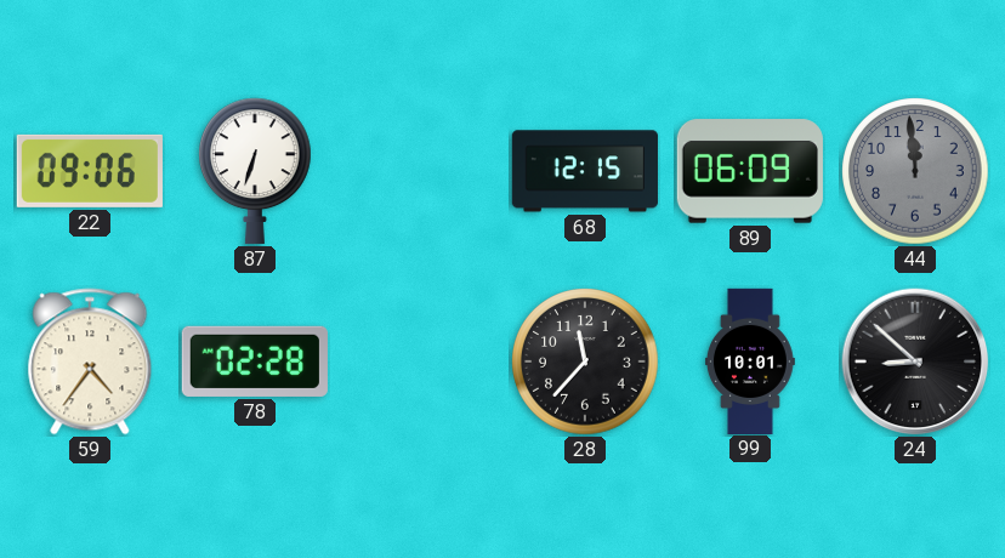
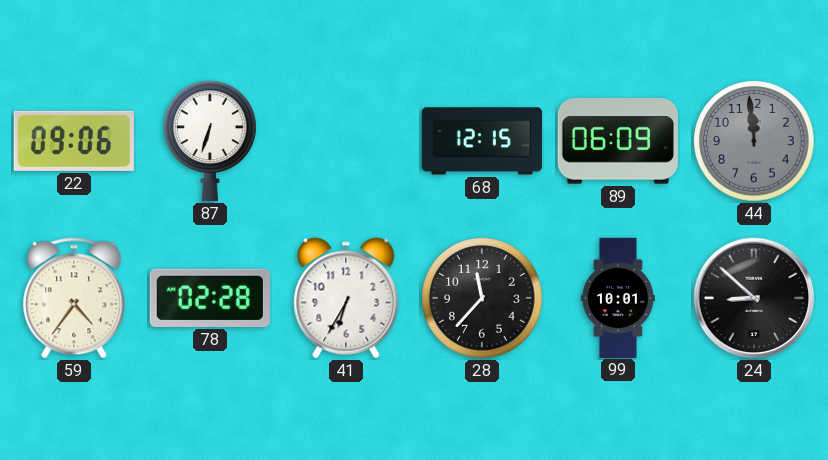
41: none -> 6:35 (346, 298)
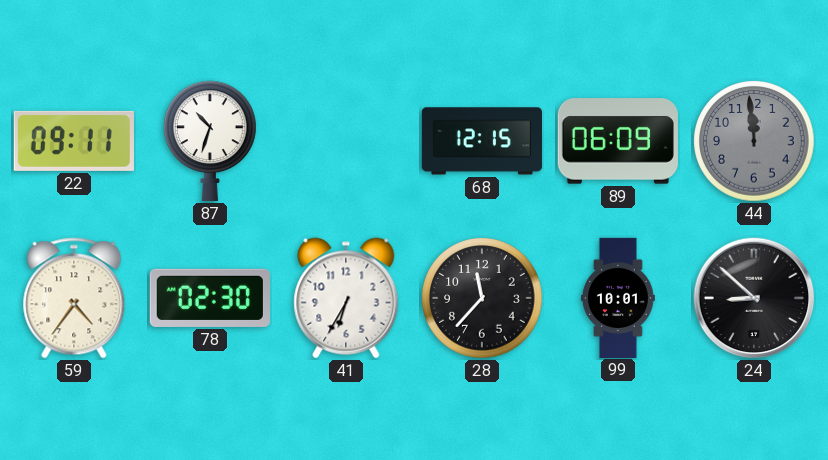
22: 09:06 -> 09:11 (74, 141)
87: 6:33 -> 10:33 (211, 141)
78: 02:28 -> 02:30 (210, 298)
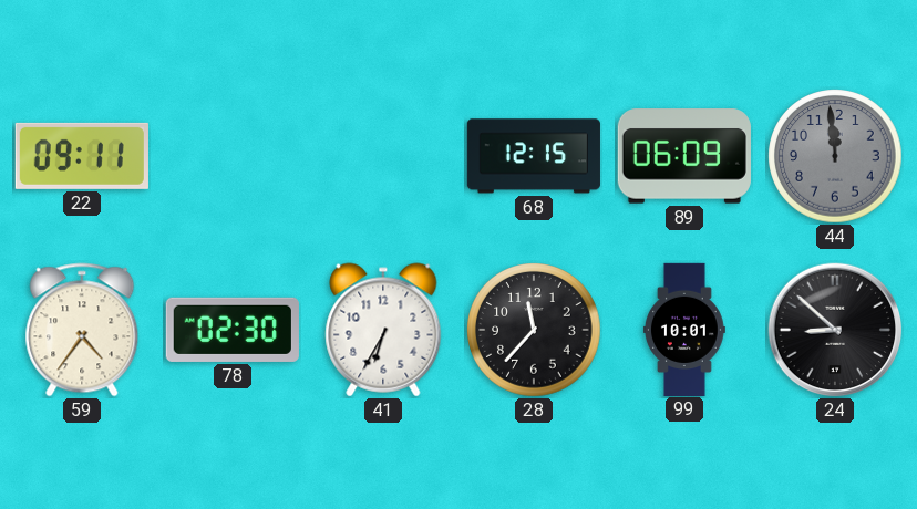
87: 10:33 -> none (211, 141)
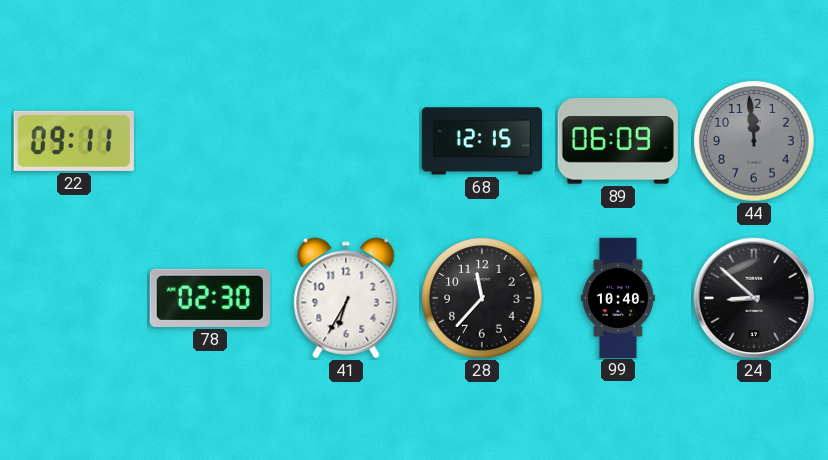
59: 4:36 -> none (82, 330)
99: 10:01 -> 10:40 (618, 297)
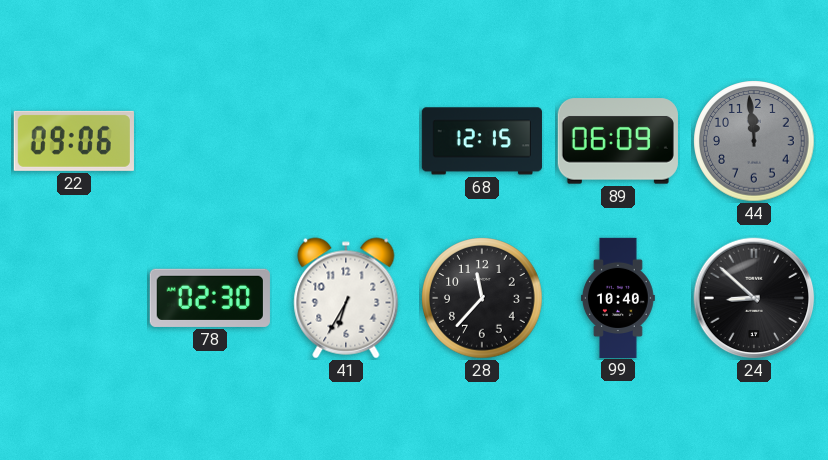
22: 09:11 -> 09:06 (74, 141)
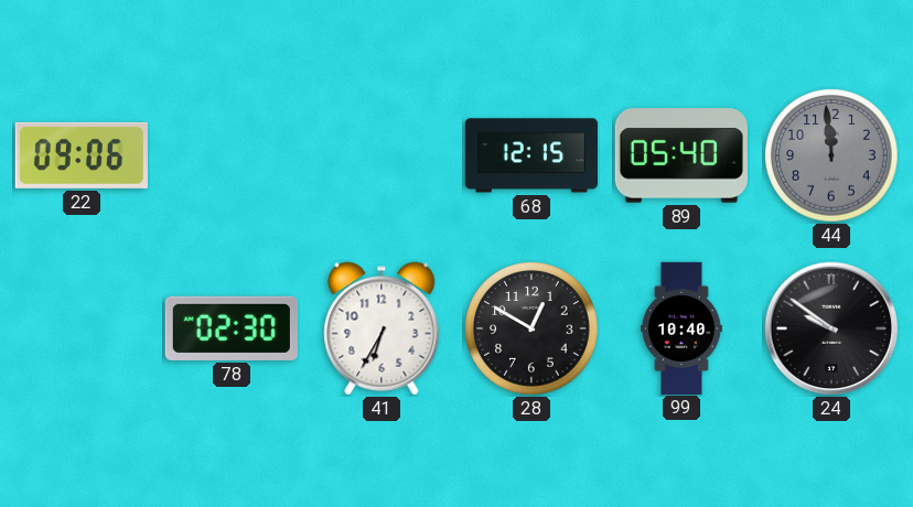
89: 06:09 -> 05:40 (681, 155)
28: 11:37 -> 12:50 (531, 328)
24: 8:52 -> 9:51 (831, 328)
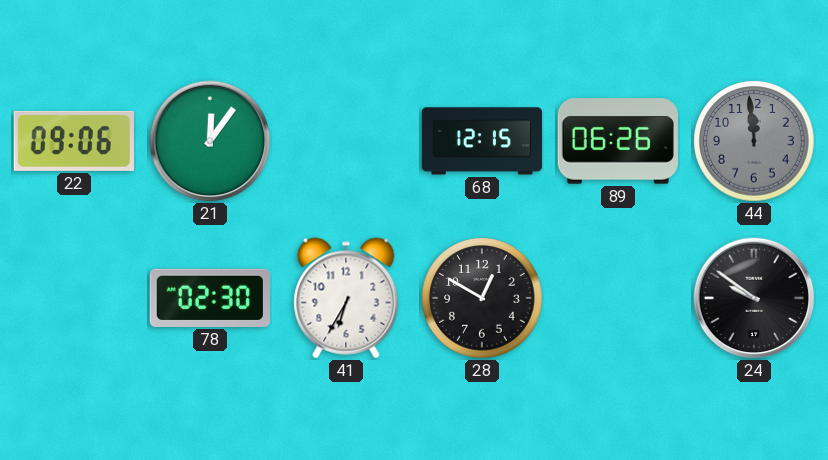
21: none -> 12:06 (210, 141)
89: 05:40 -> 06:26 (618, 141)
99: 10:40 -> none (681, 327)
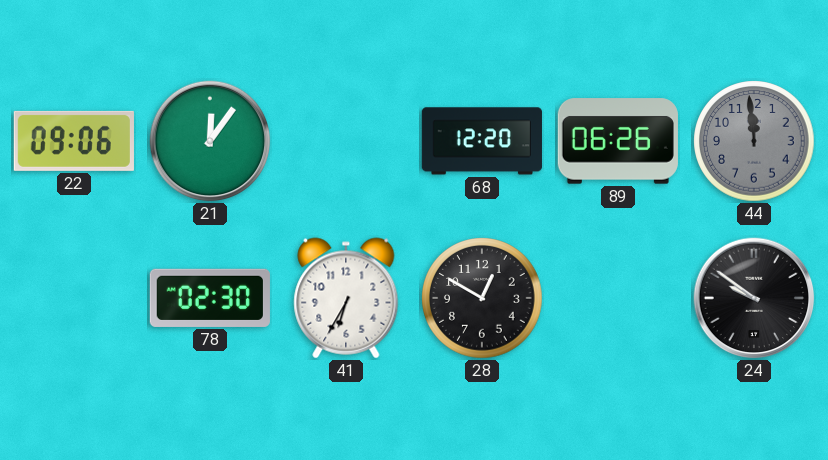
68: 12:15 -> 12:20 (482, 141)
